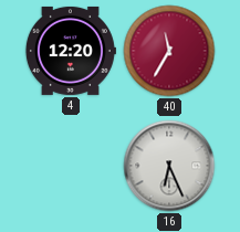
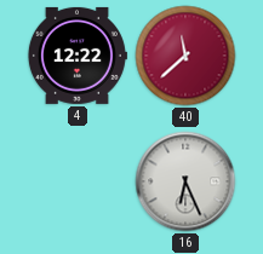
4: 12:20 -> 12:22 (76, 56)
40: 11:35 -> 11:38 (185, 56)
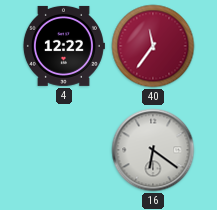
40: 11:38 -> 11:36 (153, 46)
16: 6:26 -> 6:21 (153, 150)
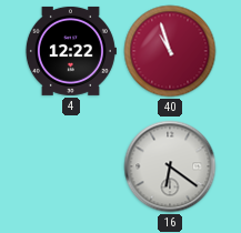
40: 11:36 -> 10:57 (170, 51)
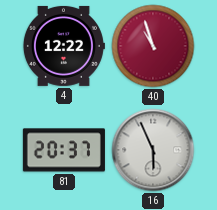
81: none -> 20:37 (64, 150)
16: 6:21 -> 5:56 (153, 150)
